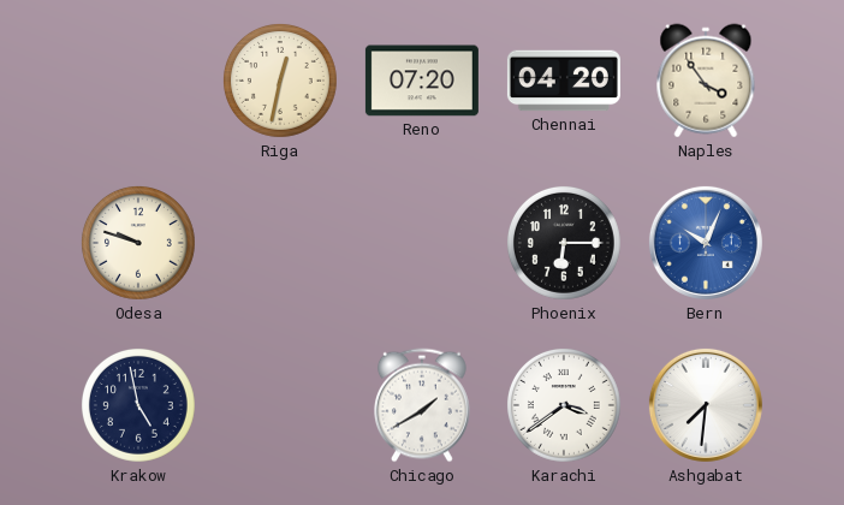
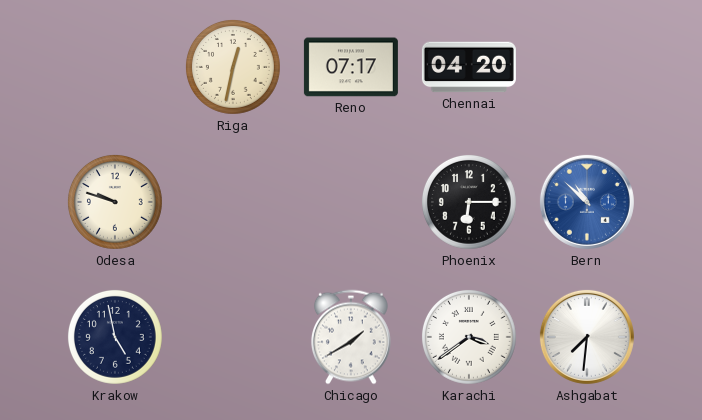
Reno: 07:20 -> 07:17 (351, 67)
Naples: 3:54 -> none (706, 81)
Bern: 10:04 -> 10:52 (587, 202)
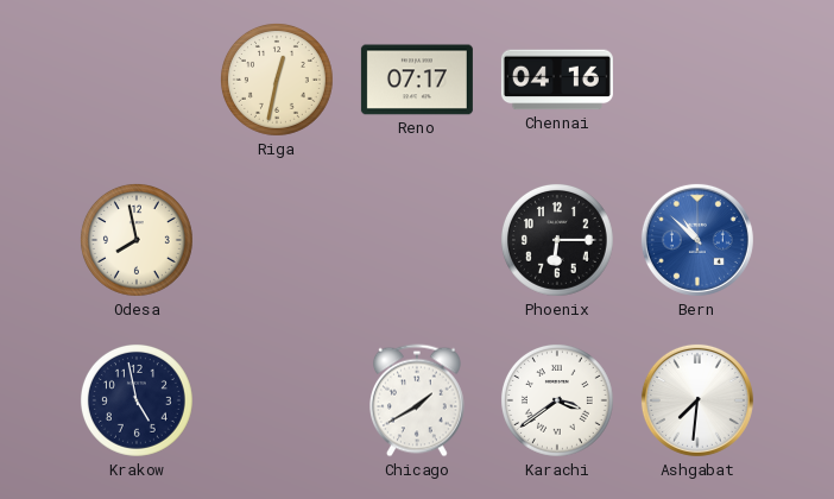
Chennai: 04:20 -> 04:16 (557, 80)
Odesa: 9:48 -> 7:58 (137, 240)
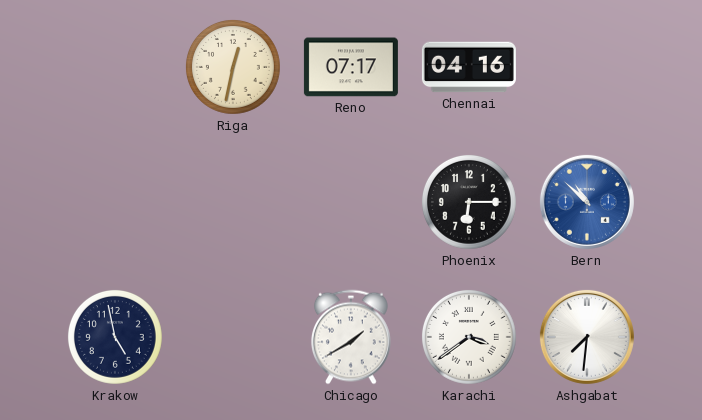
Odesa: 7:58 -> none (137, 240)
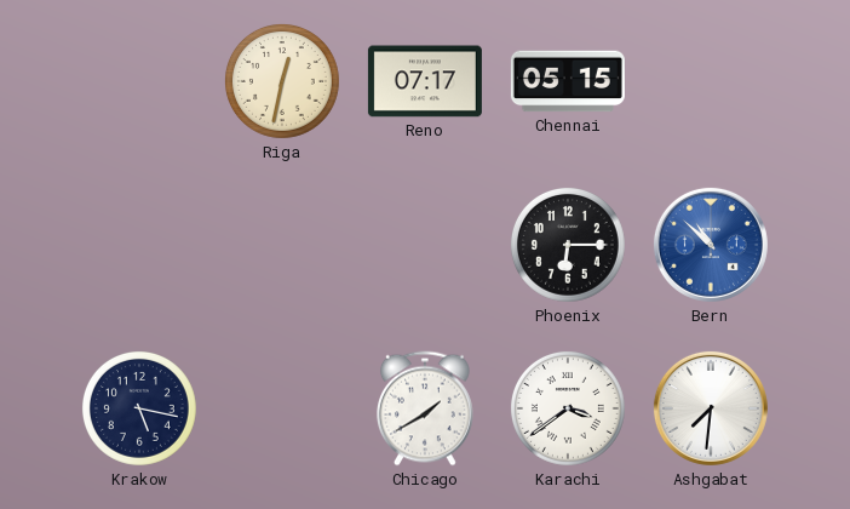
Chennai: 04:16 -> 05:15 (568, 81)
Krakow: 4:58 -> 5:17 (139, 408)
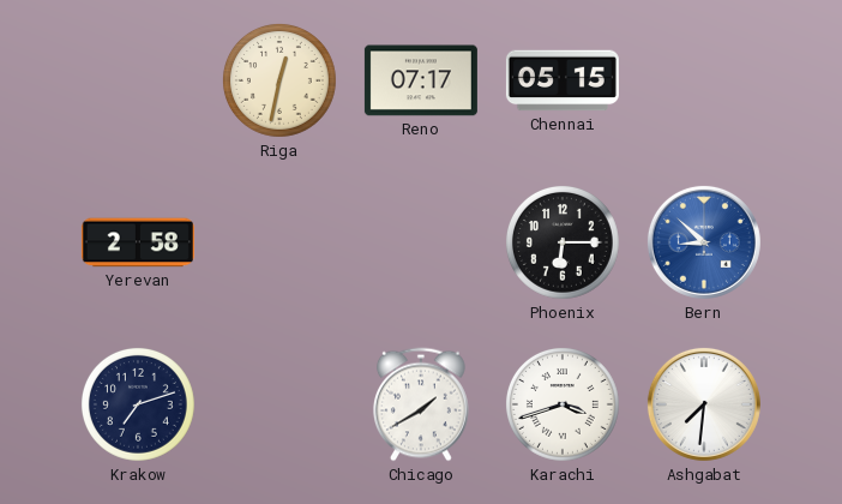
Yerevan: none -> 2:58 (138, 242)
Bern: 10:52 -> 8:52 (704, 242)
Krakow: 5:17 -> 7:12 (138, 404)
Karachi: 3:39 -> 3:42 (563, 404)
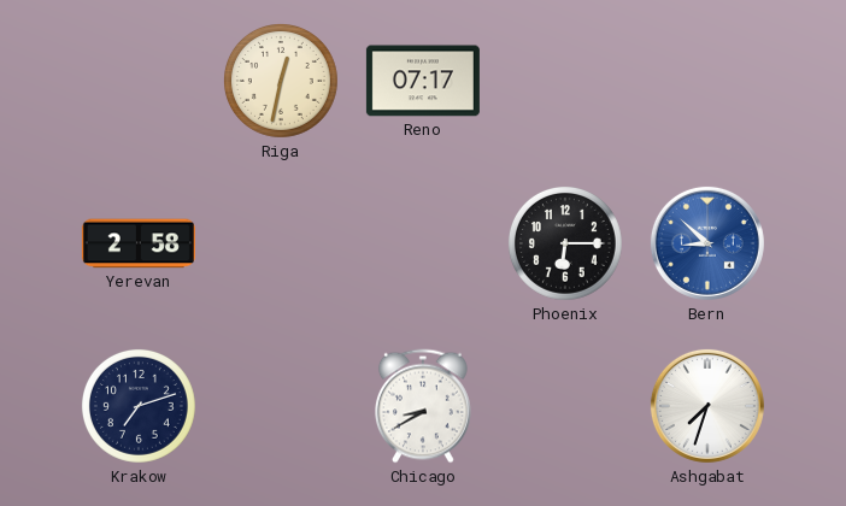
Chennai: 05:15 -> none (563, 80)
Chicago: 1:40 -> 8:40 (423, 406)
Karachi: 3:42 -> none (563, 404)
Ashgabat: 7:31 -> 7:33 (707, 406)
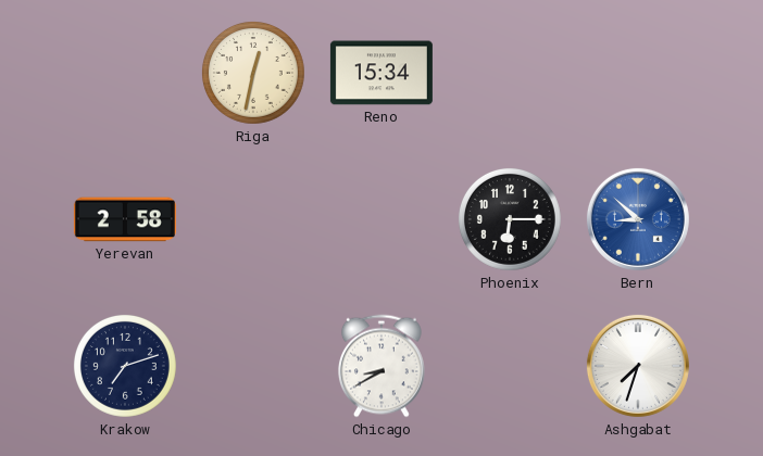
Reno: 07:17 -> 15:34 (381, 73)
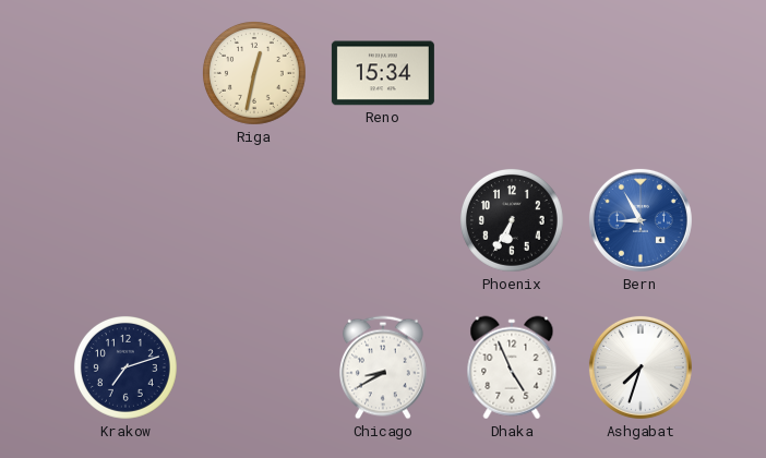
Yerevan: 2:58 -> none (125, 219)
Phoenix: 6:15 -> 6:35 (512, 220)
Bern: 8:52 -> 8:55 (641, 220)
Dhaka: none -> 4:56 (512, 367)
